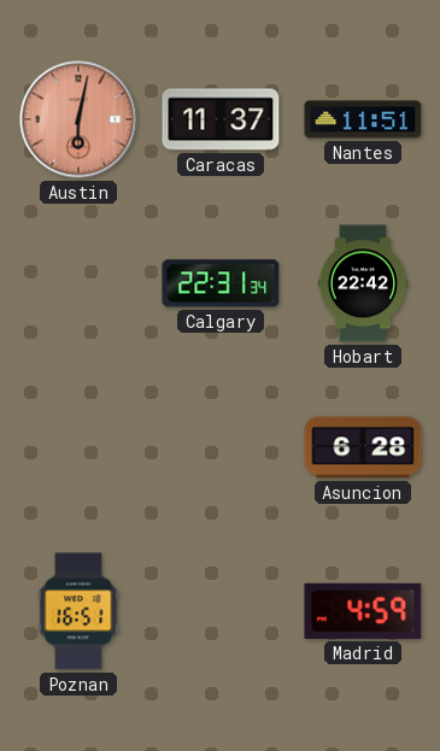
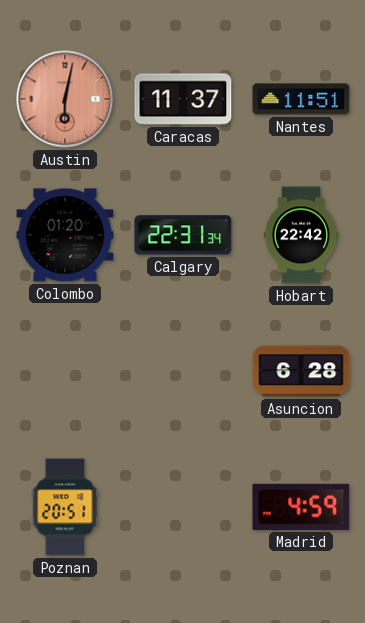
Colombo: none -> 01:20 (65, 235)
Poznan: 16:51 -> 20:51 (65, 507)
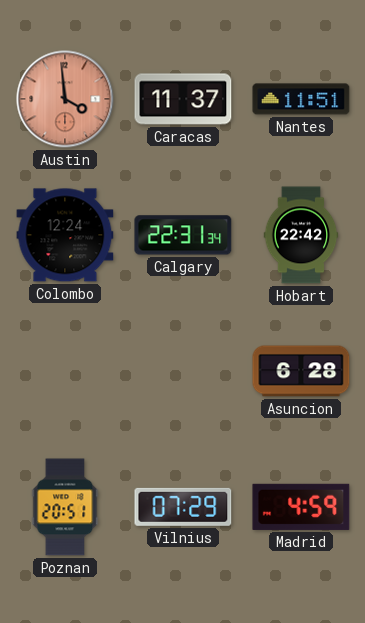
Austin: 6:02 -> 3:59 (65, 99)
Colombo: 01:20 -> 12:24 (65, 235)
Vilnius: none -> 07:29 (183, 507)
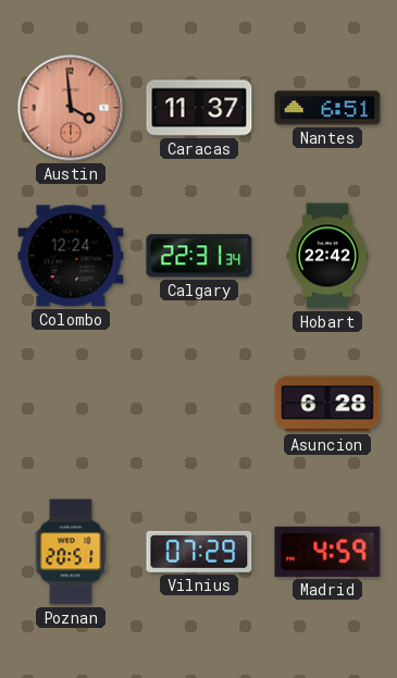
Nantes: 11:51 -> 6:51 (327, 108)
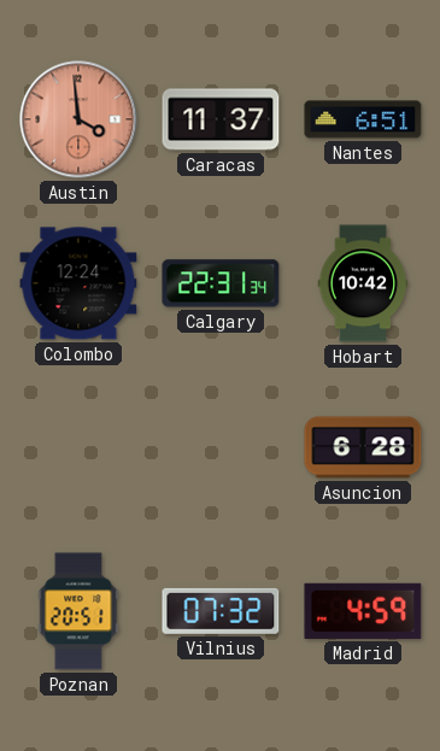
Hobart: 22:42 -> 10:42 (363, 283)
Vilnius: 07:29 -> 07:32 (221, 611)
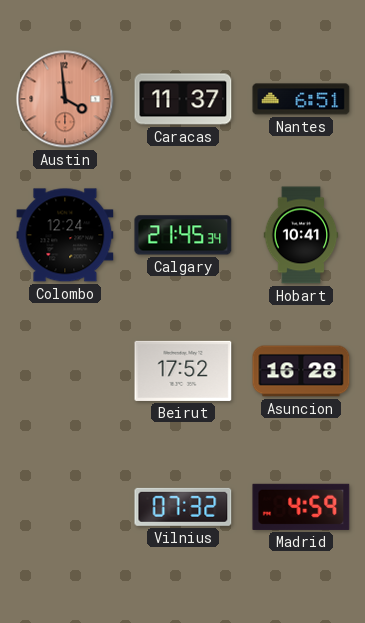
Calgary: 22:31 -> 21:45 (183, 235)
Hobart: 10:42 -> 10:41 (301, 235)
Beirut: none -> 17:52 (183, 371)
Asuncion: 6:28 -> 16:28 (301, 371)
Poznan: 20:51 -> none (78, 611)
